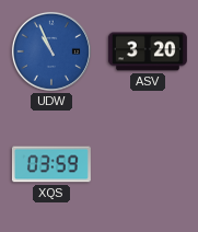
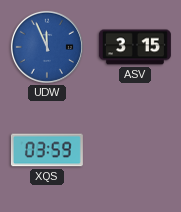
UDW: 10:56 -> 11:56 (47, 47)
ASV: 3:20 -> 3:15 (135, 47)
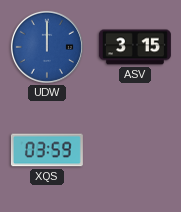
UDW: 11:56 -> 12:00 (47, 47)
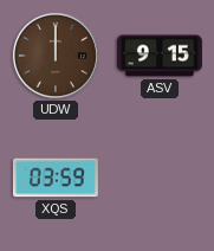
UDW dial: blue -> brown (56, 56)
ASV: 3:15 -> 9:15 (160, 56)
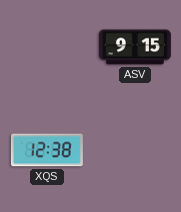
UDW: 12:00 -> none (56, 56)
XQS: 03:59 -> 12:38 (47, 150)
